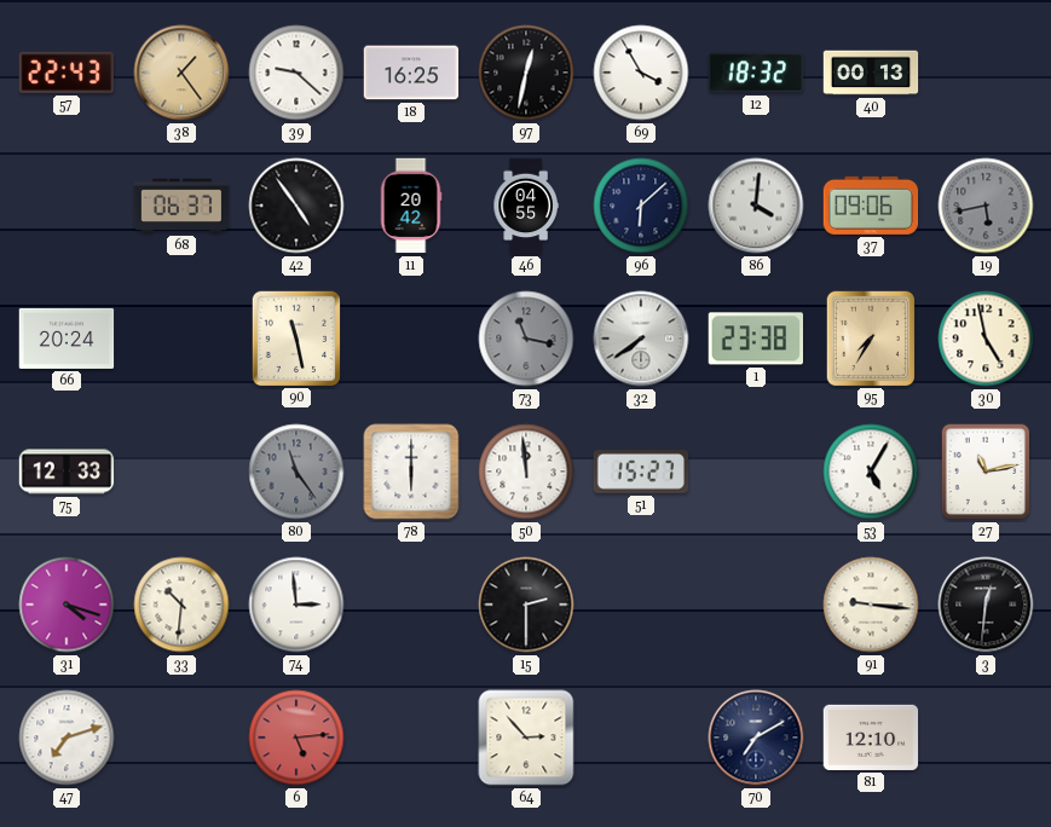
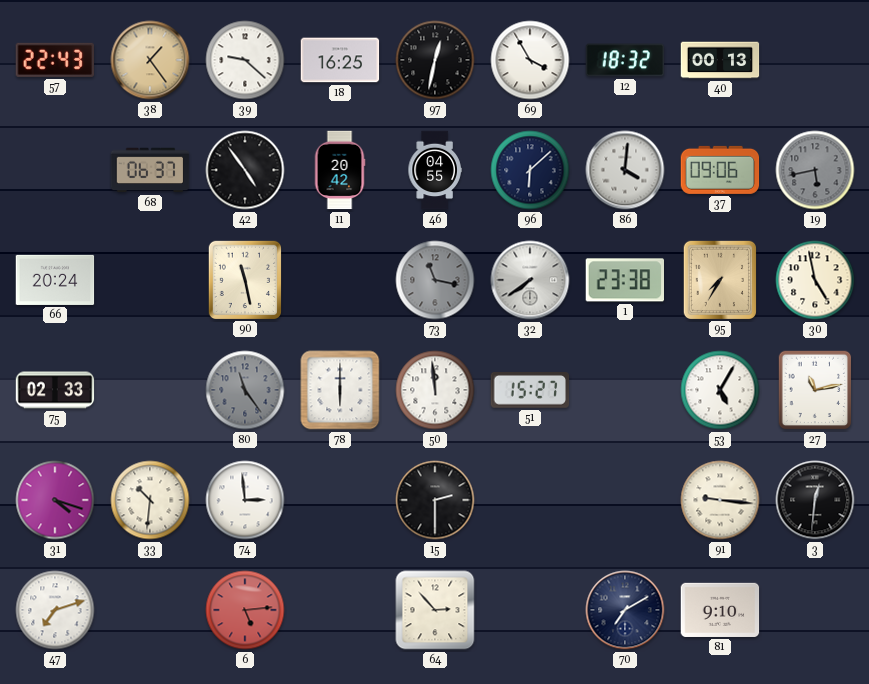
75: 12:33 -> 02:33 (55, 390)
81: 12:10 -> 9:10 (720, 610)
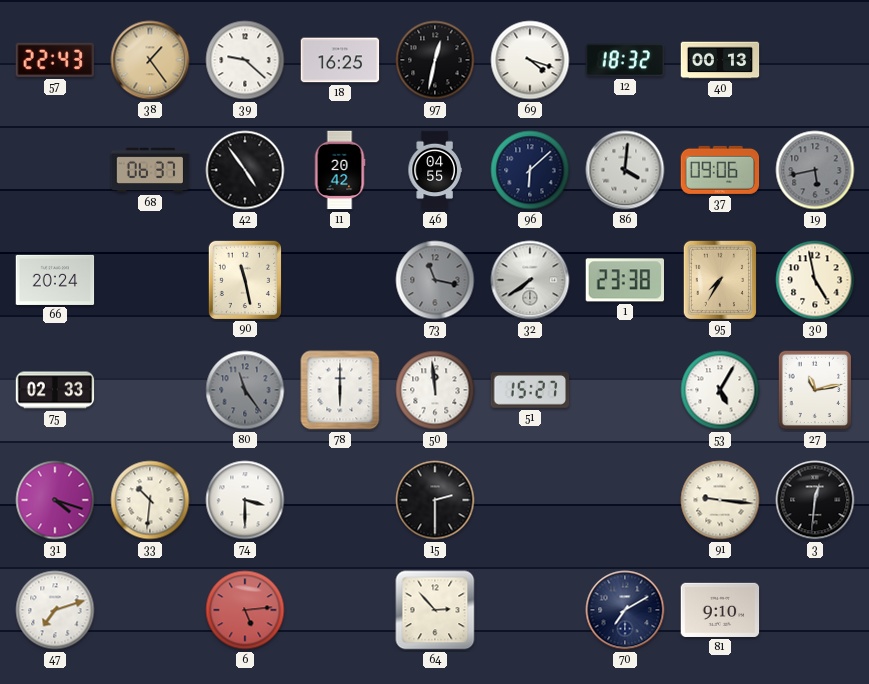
69: 3:55 -> 4:18 (530, 60)
74: 2:59 -> 3:30 (245, 500)
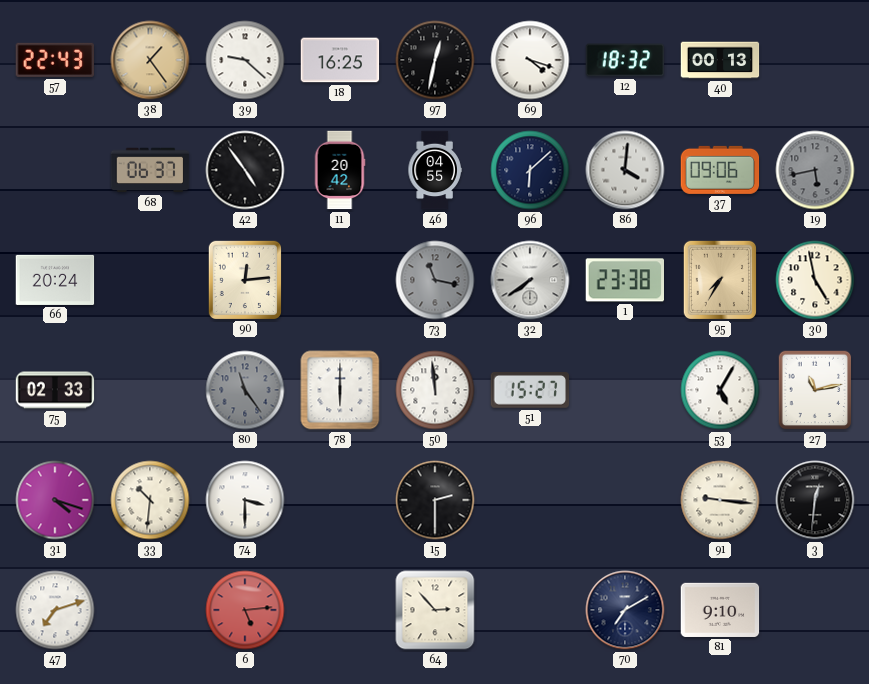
90: 11:28 -> 12:14 (244, 279)
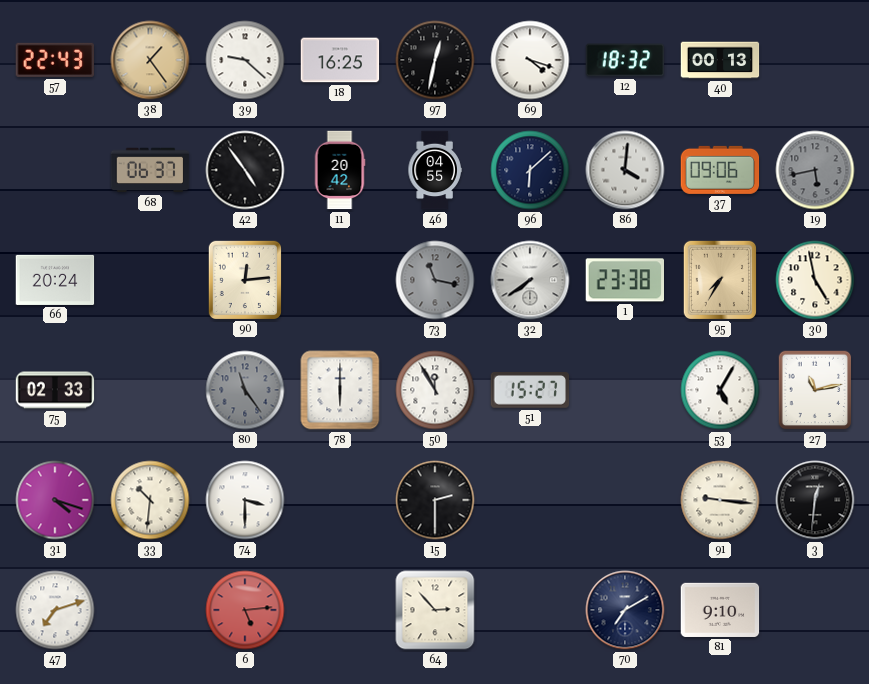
50: 11:59 -> 11:55 (435, 390)
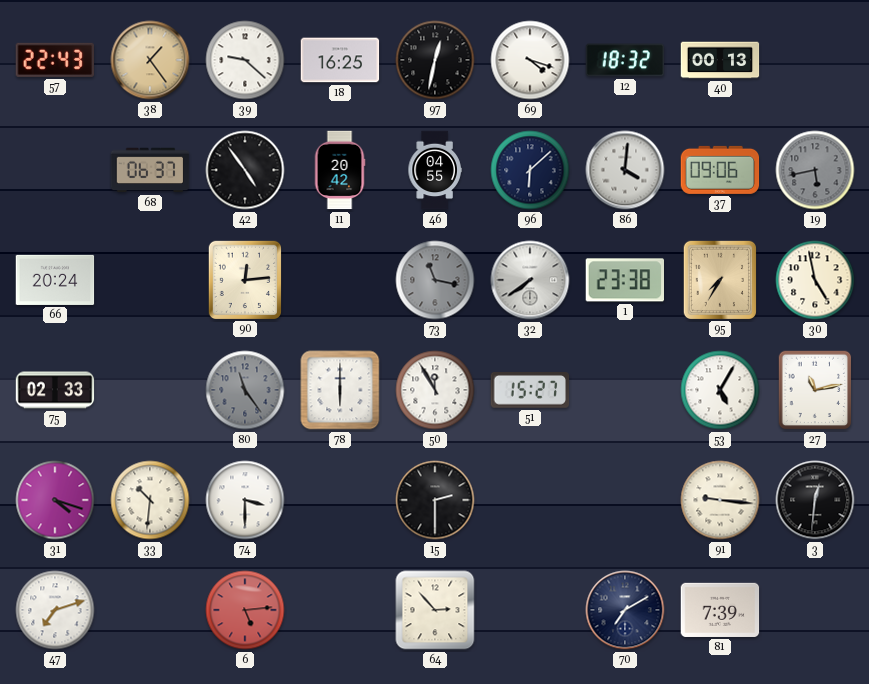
81: 9:10 -> 7:39 (720, 610)
